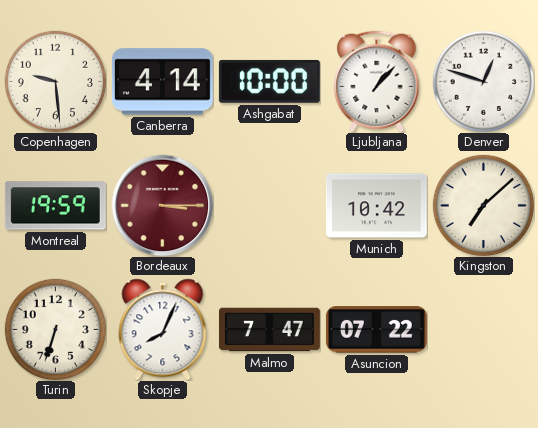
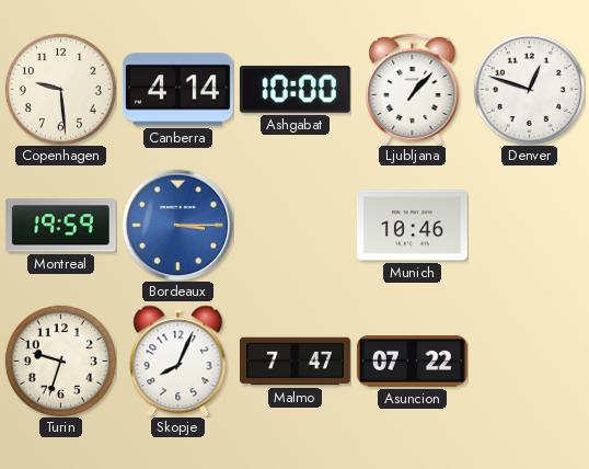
Bordeaux dial: burgundy -> blue (177, 225)
Munich: 10:42 -> 10:46 (412, 226)
Kingston: 7:08 -> none (483, 205)
Turin: 6:33 -> 9:33 (60, 361)
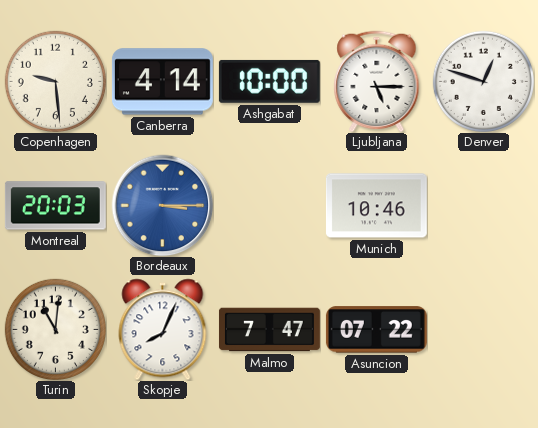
Ljubljana: 1:07 -> 5:15 (377, 81)
Montreal: 19:59 -> 20:03 (55, 206)
Turin: 9:33 -> 11:01 (55, 329)
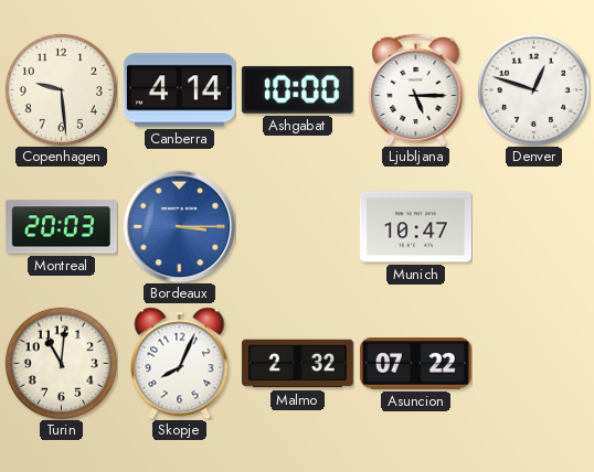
Munich: 10:46 -> 10:47 (415, 227)
Malmo: 7:47 -> 2:32 (297, 364)
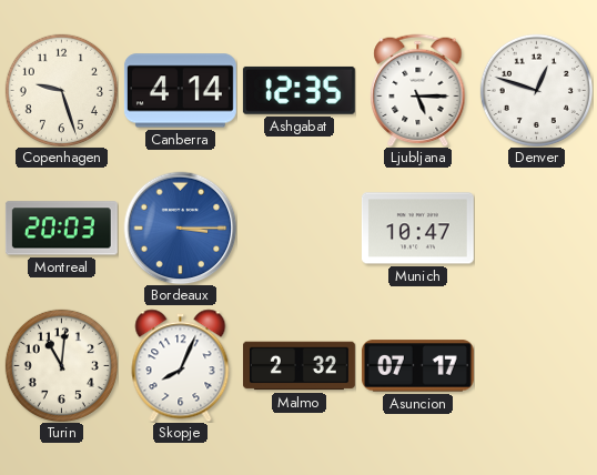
Copenhagen: 9:29 -> 9:27 (61, 90)
Ashgabat: 10:00 -> 12:35 (298, 90)
Asuncion: 07:22 -> 07:17 (417, 366)
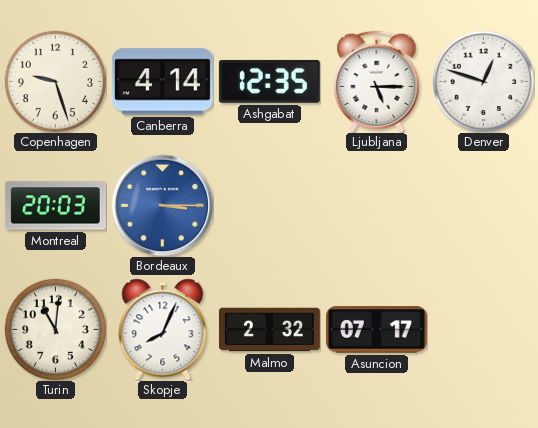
Munich: 10:47 -> none (417, 229)
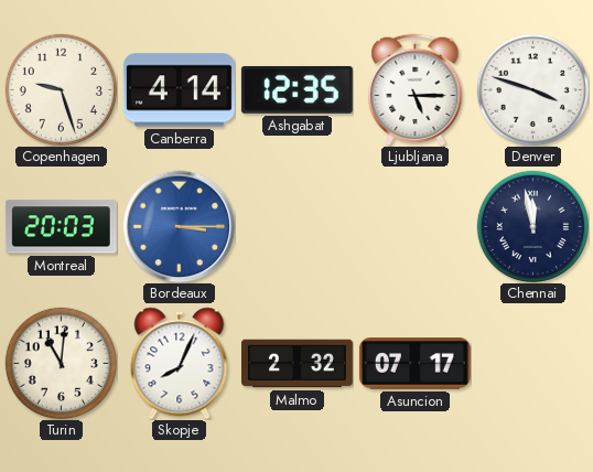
Denver: 12:48 -> 3:48 (532, 89)
Chennai: none -> 11:58 (532, 226)
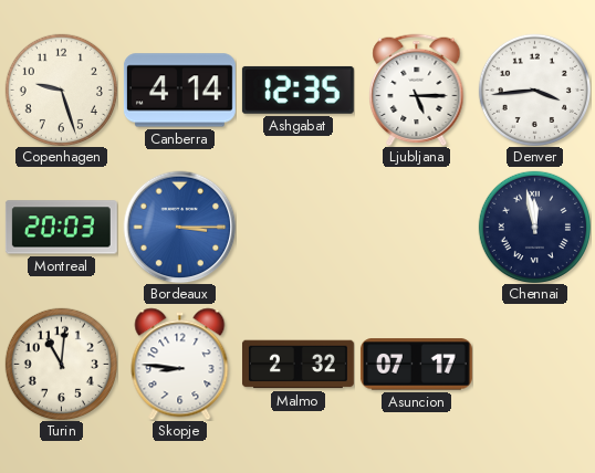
Denver: 3:48 -> 3:44 (534, 90)
Skopje: 8:04 -> 8:46 (180, 364)
